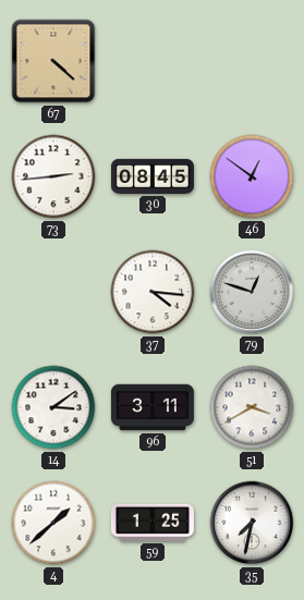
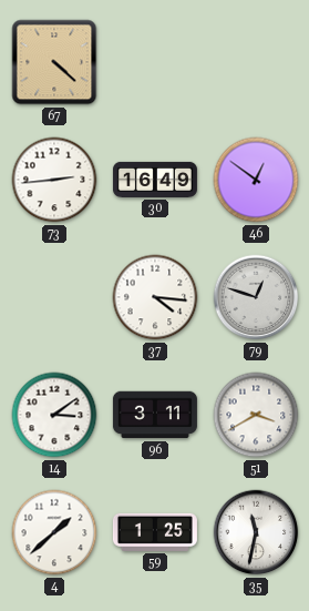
30: 08:45 -> 16:49 (155, 180)
35: 7:32 -> 11:32 (256, 532)
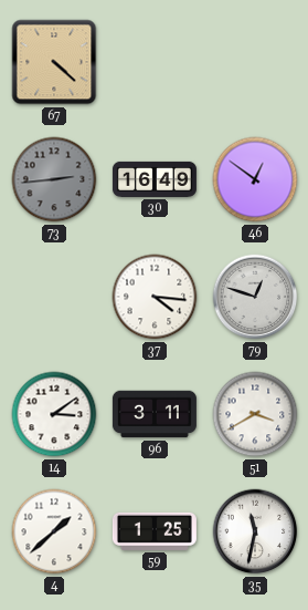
73 dial: white -> grey (54, 179)
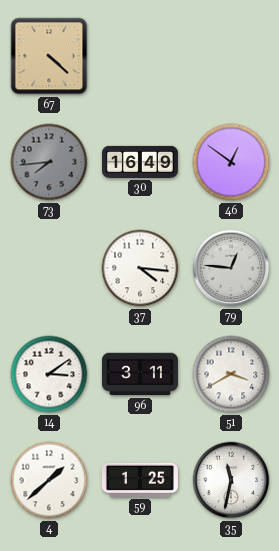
73: 2:44 -> 7:44 (49, 162)
79: 12:48 -> 12:46 (231, 268)
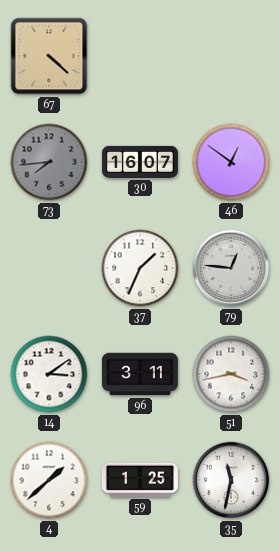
30: 16:49 -> 16:07 (140, 162)
37: 4:16 -> 1:34 (140, 268)
51: 3:40 -> 3:43 (231, 374)
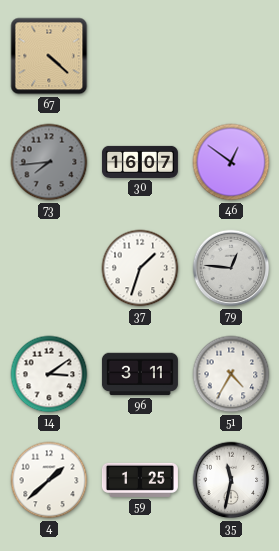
37: 1:34 -> 1:33 (140, 268)
51: 3:43 -> 4:35 (231, 374)
